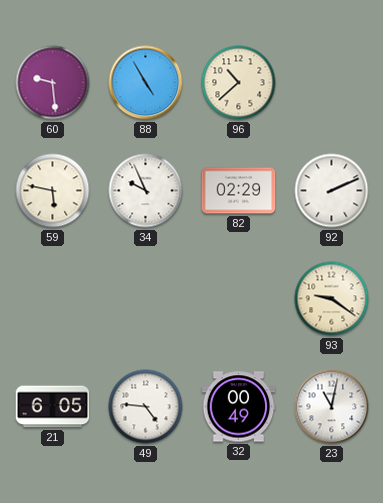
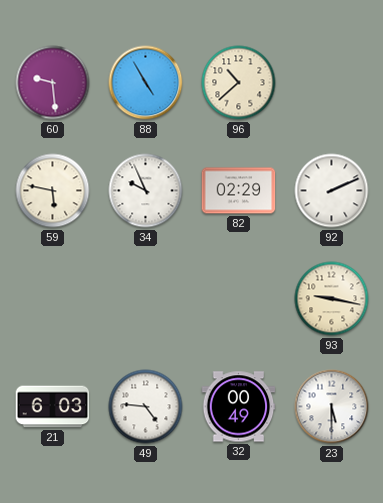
93: 9:21 -> 9:17 (332, 299)
21: 6:05 -> 6:03 (53, 407)
23: 11:02 -> 5:30 (332, 407)
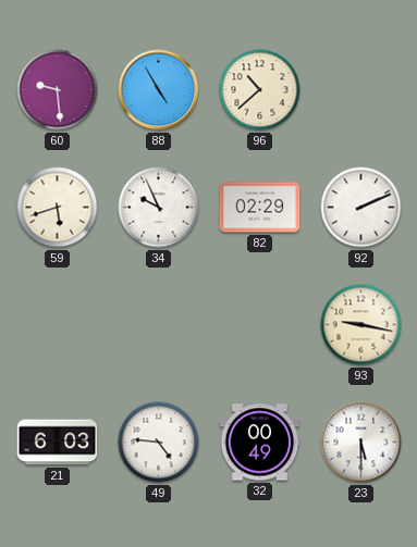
59: 5:47 -> 5:42 (58, 208)
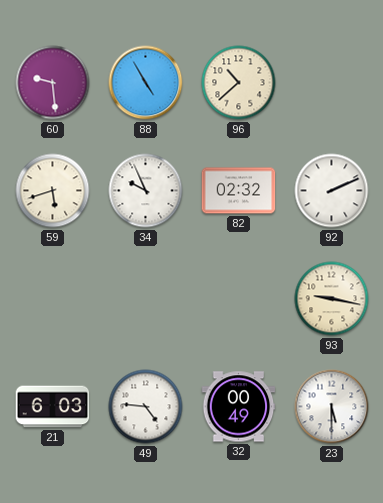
82: 02:29 -> 02:32 (239, 191)
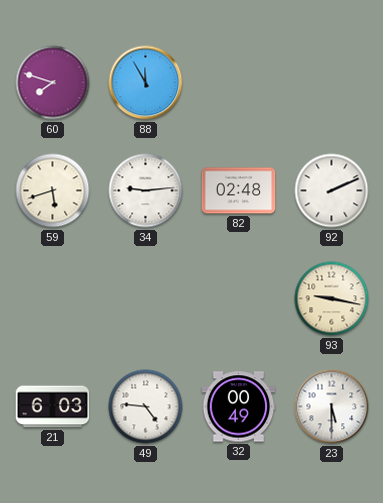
60: 9:29 -> 7:48 (53, 83)
88: 4:55 -> 11:55 (146, 83)
96: 10:38 -> none (239, 83)
34: 9:56 -> 9:14 (146, 191)
82: 02:32 -> 02:48 (239, 191)
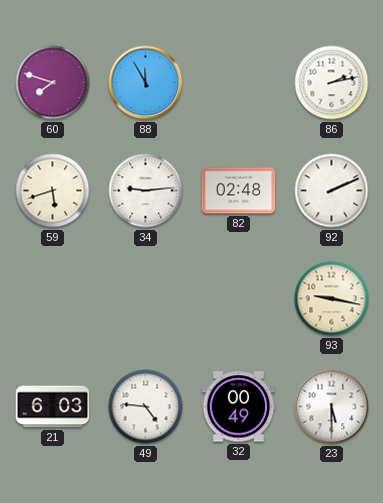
86: none -> 2:13 (332, 83)
